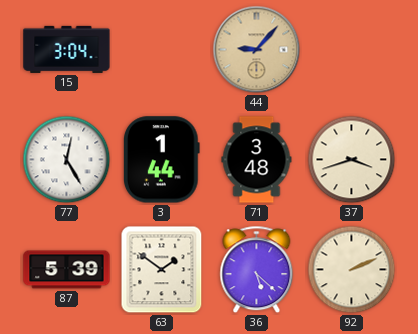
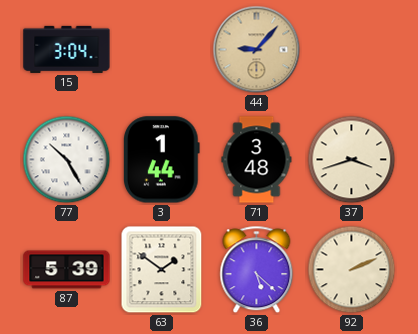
77: 12:25 -> 10:25 (67, 160)
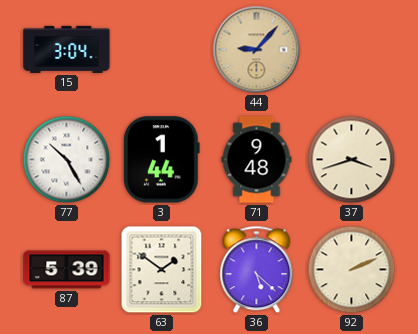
71: 3:48 -> 9:48 (257, 160)
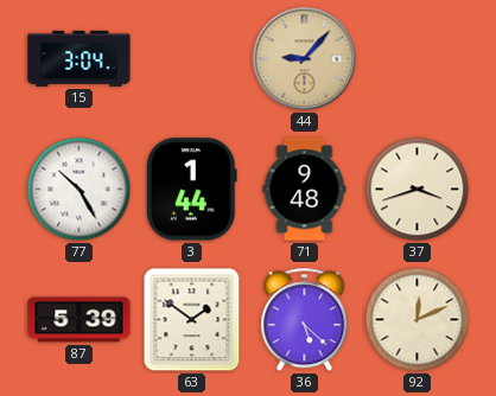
92: 2:11 -> 12:11 (418, 320)
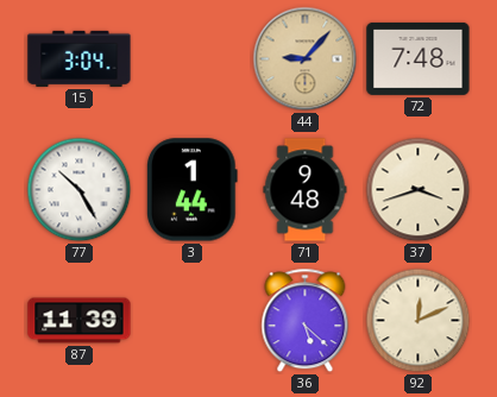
72: none -> 7:48 (419, 58)
87: 5:39 -> 11:39 (80, 321)
63: 1:51 -> none (192, 320)
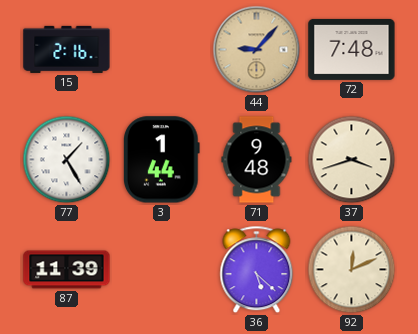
15: 3:04 -> 2:16 (67, 49)
77: 10:25 -> 1:25 (67, 160)
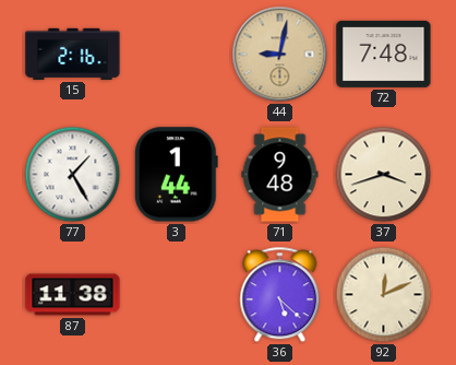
44: 9:07 -> 9:02 (280, 55)
87: 11:39 -> 11:38 (73, 295)
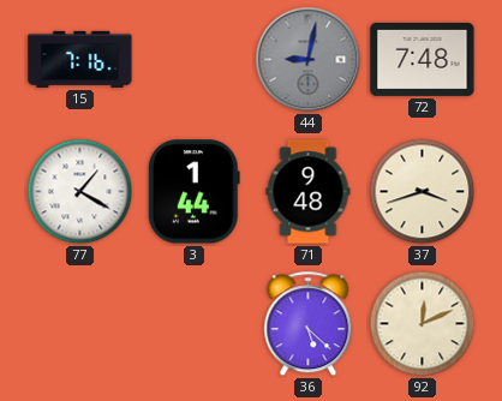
15: 2:16 -> 7:16 (80, 59)
44 dial: champagne -> grey (309, 60)
77: 1:25 -> 1:20 (80, 192)
87: 11:38 -> none (73, 295)
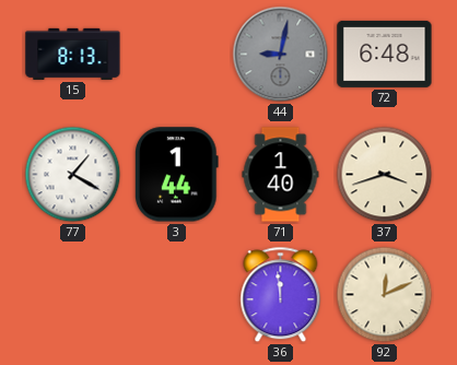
15: 7:16 -> 8:13 (73, 54)
72: 7:48 -> 6:48 (385, 54)
71: 9:48 -> 1:40 (281, 175)
36: 5:22 -> 11:59 (281, 295)
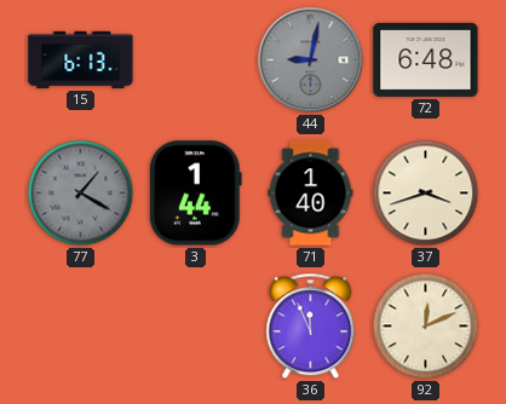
15: 8:13 -> 6:13 (81, 59)
77 dial: white -> grey (81, 194)
36: 11:59 -> 11:56 (311, 327)
